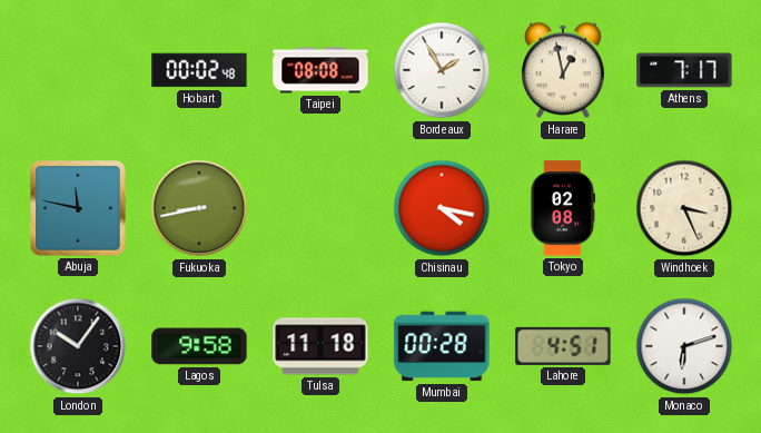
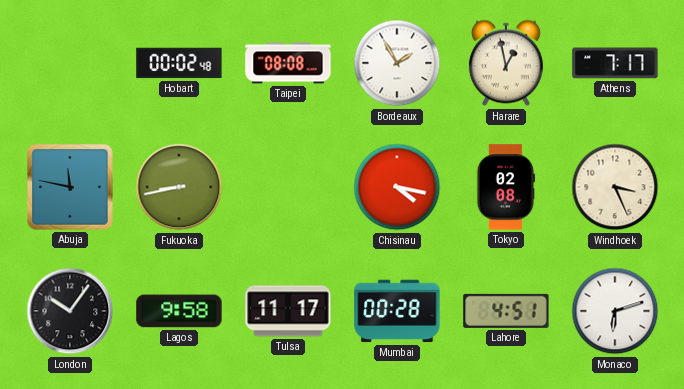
Tulsa: 11:18 -> 11:17 (288, 311)
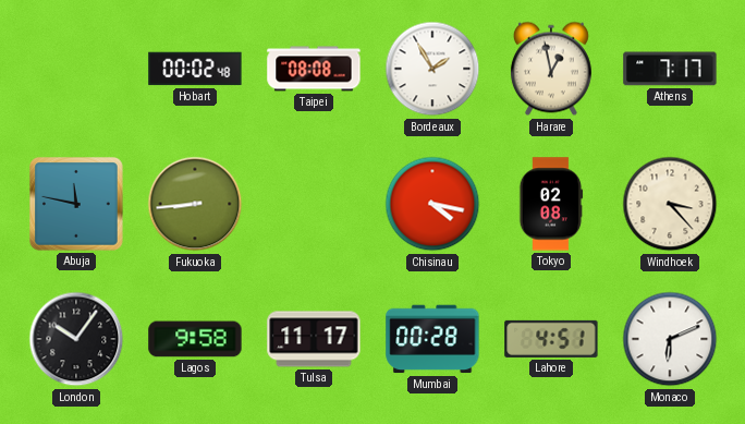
Fukuoka: 8:43 -> 8:44 (195, 204)
Windhoek: 3:26 -> 3:23 (670, 204)
Monaco: 6:12 -> 6:11 (670, 339)
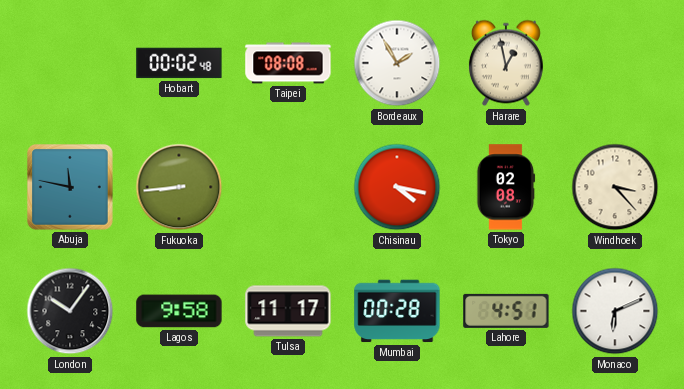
Athens: 7:17 -> none (670, 69)
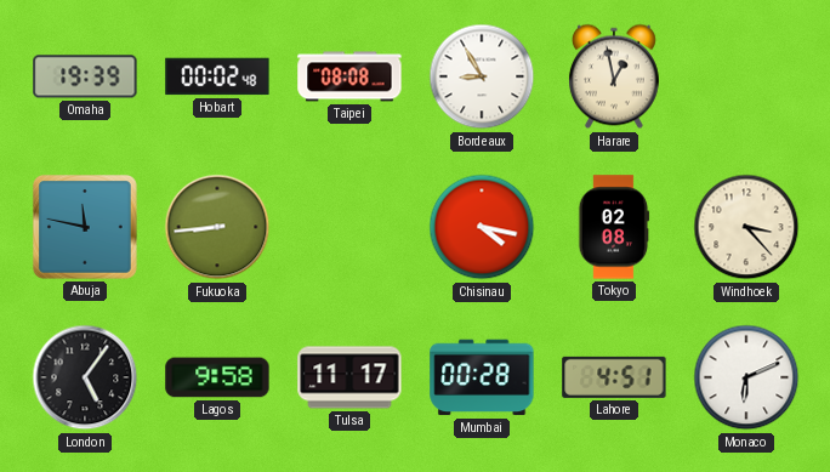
Omaha: none -> 19:39 (85, 76)
Bordeaux: 1:55 -> 8:55 (482, 76)
London: 10:06 -> 5:06 (85, 377)
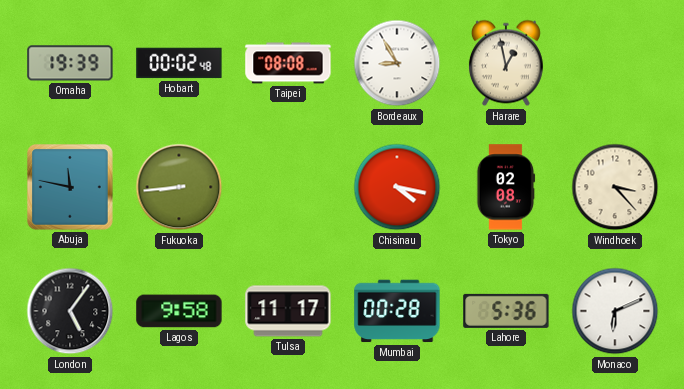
Lahore: 4:51 -> 5:36 (506, 311)
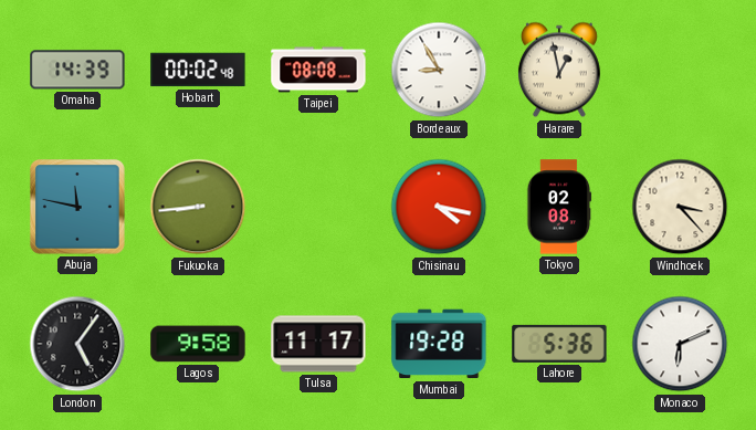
Omaha: 19:39 -> 14:39 (77, 70)
Mumbai: 00:28 -> 19:28 (439, 344)
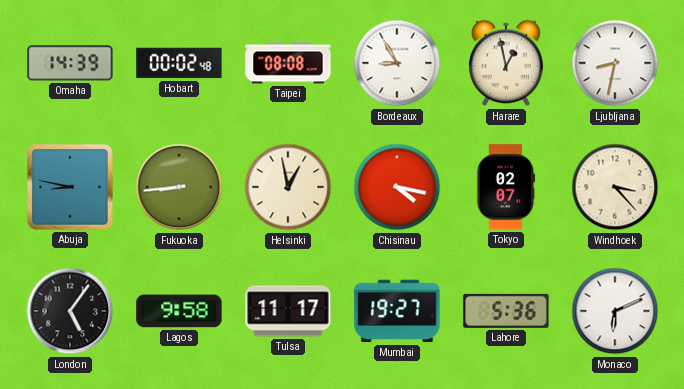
Ljubljana: none -> 8:32 (615, 63)
Abuja: 11:47 -> 8:47 (71, 188)
Helsinki: none -> 12:58 (288, 187)
Tokyo: 02:08 -> 02:07 (506, 187)
Mumbai: 19:28 -> 19:27 (397, 311)
